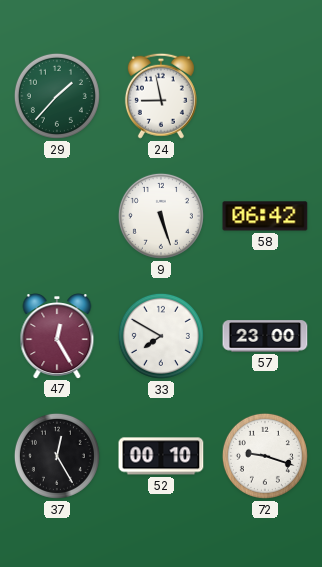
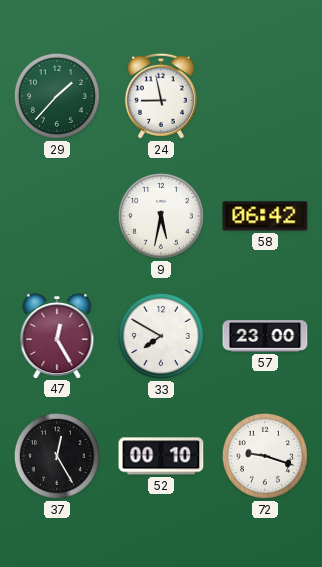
9: 5:27 -> 5:32 (161, 216)
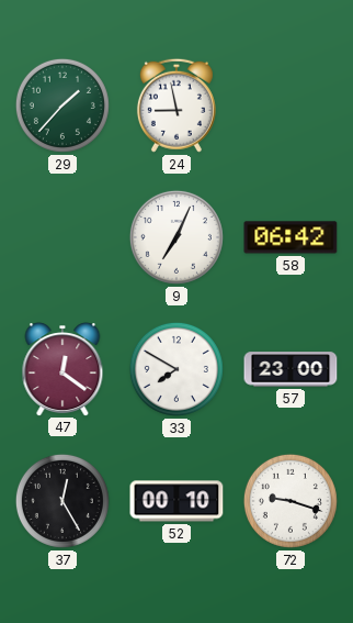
9: 5:32 -> 7:04 (176, 237)
47: 12:25 -> 12:21 (62, 369)
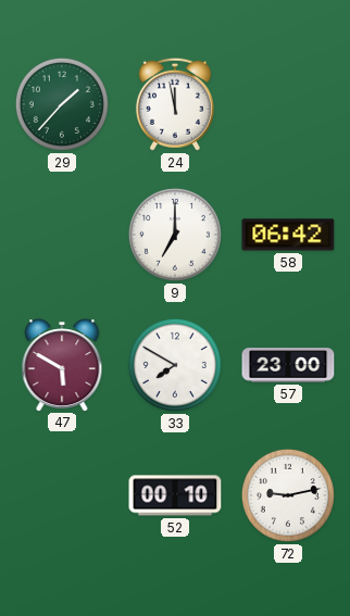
24: 8:58 -> 11:58 (175, 104)
9: 7:04 -> 7:00 (175, 235)
47: 12:21 -> 5:50 (62, 365)
37: 12:25 -> none (62, 501)
72: 9:18 -> 9:13 (288, 495)
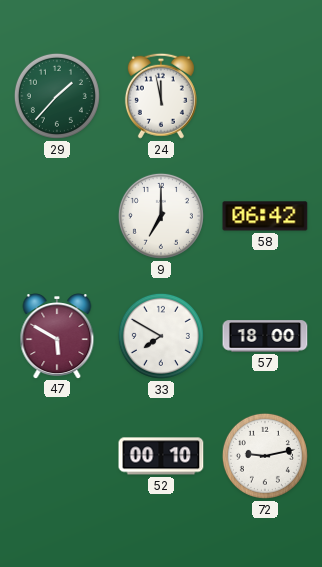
57: 23:00 -> 18:00 (265, 336)
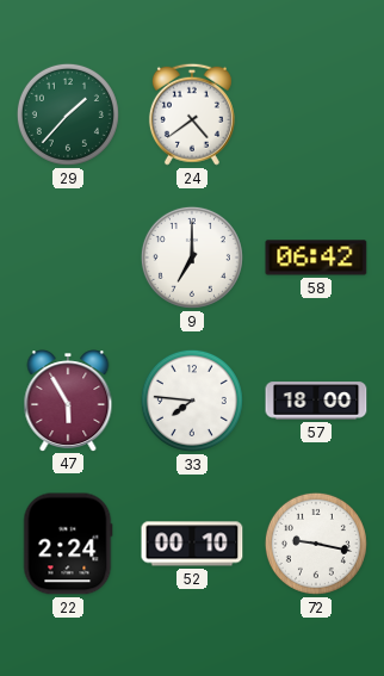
24: 11:58 -> 4:39 (192, 114)
47: 5:50 -> 5:55 (68, 401)
33: 7:50 -> 7:46 (192, 401)
22: none -> 2:24 (68, 544)
72: 9:13 -> 9:17 (316, 544)
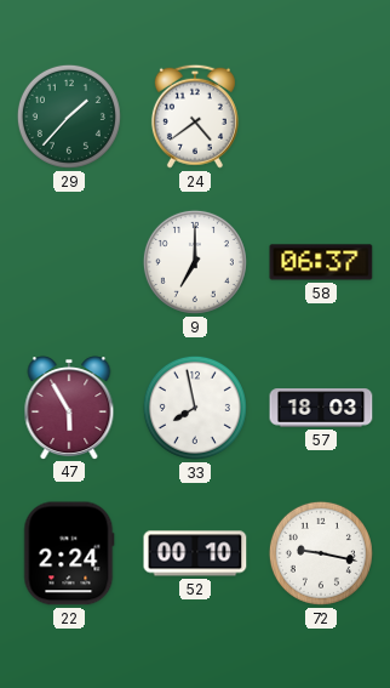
58: 06:42 -> 06:37 (321, 262)
33: 7:46 -> 7:58 (195, 408)
57: 18:00 -> 18:03 (321, 408)
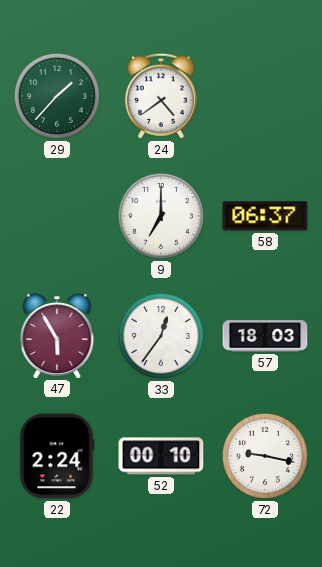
33: 7:58 -> 12:36 (161, 336)
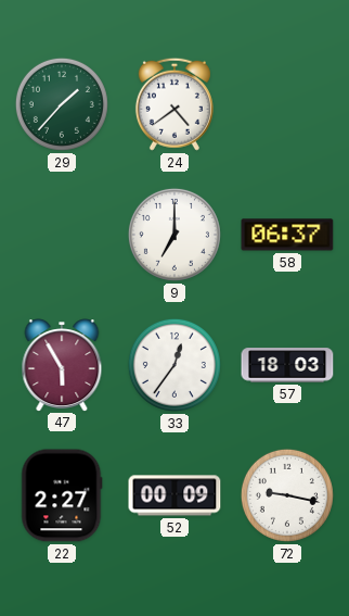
22: 2:24 -> 2:27 (62, 495)
52: 00:10 -> 00:09 (174, 495)
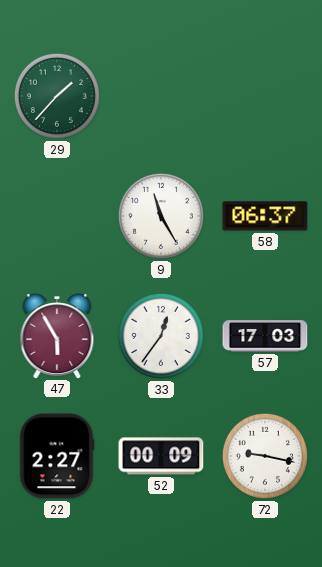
24: 4:39 -> none (174, 104)
9: 7:00 -> 11:25 (161, 216)
57: 18:03 -> 17:03 (265, 336)
